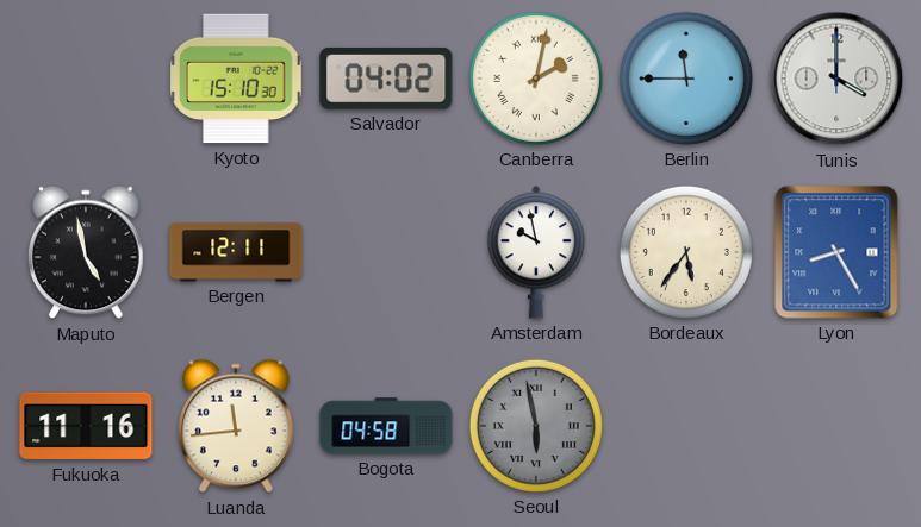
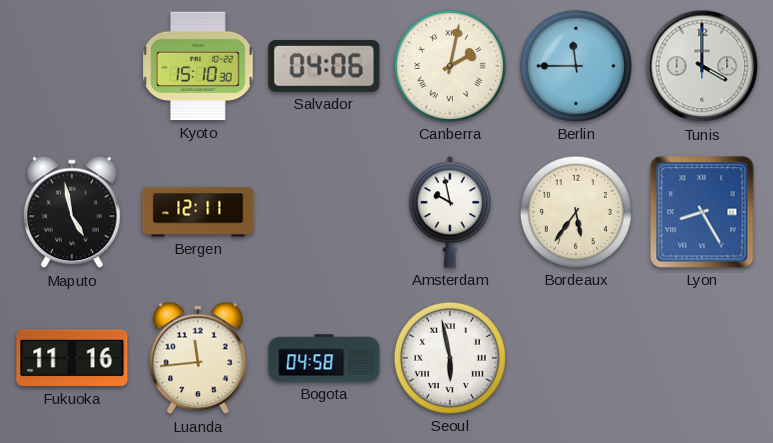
Salvador: 04:02 -> 04:06 (324, 66)
Seoul dial: grey -> white (450, 358)
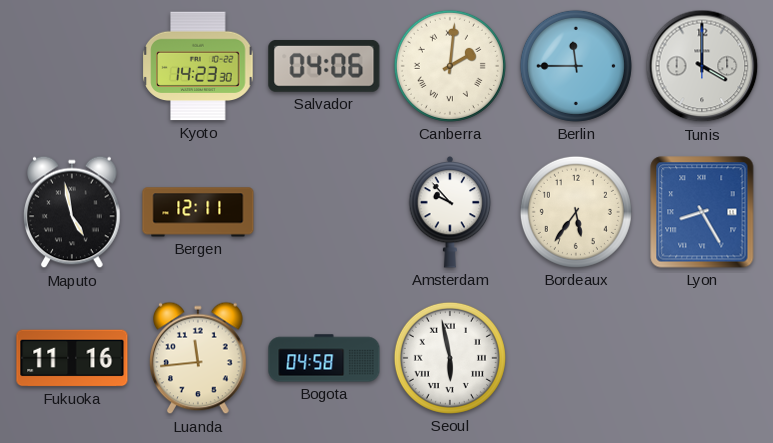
Kyoto: 15:10 -> 14:23 (198, 66)
Canberra: 2:02 -> 2:01 (450, 66)
Amsterdam: 9:58 -> 9:53 (450, 213)
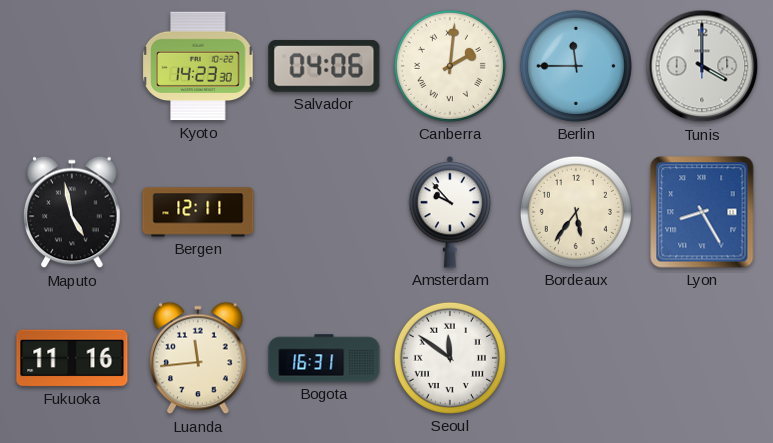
Bogota: 04:58 -> 16:31 (324, 358)
Seoul: 5:58 -> 11:51 (450, 358)
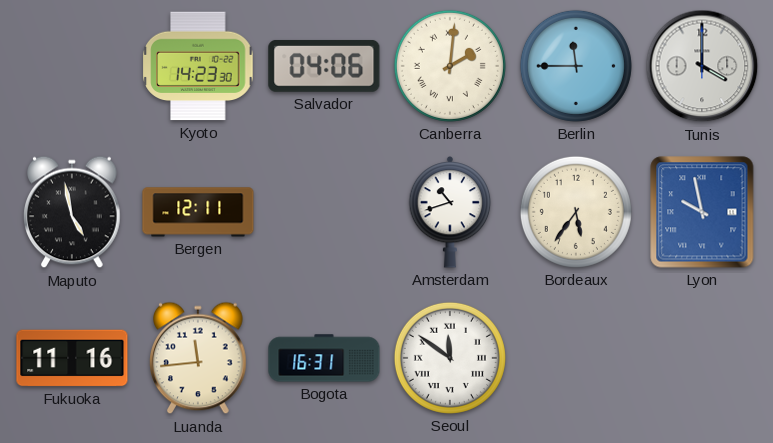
Amsterdam: 9:53 -> 10:42 (450, 213)
Lyon: 8:25 -> 9:58 (702, 212)
